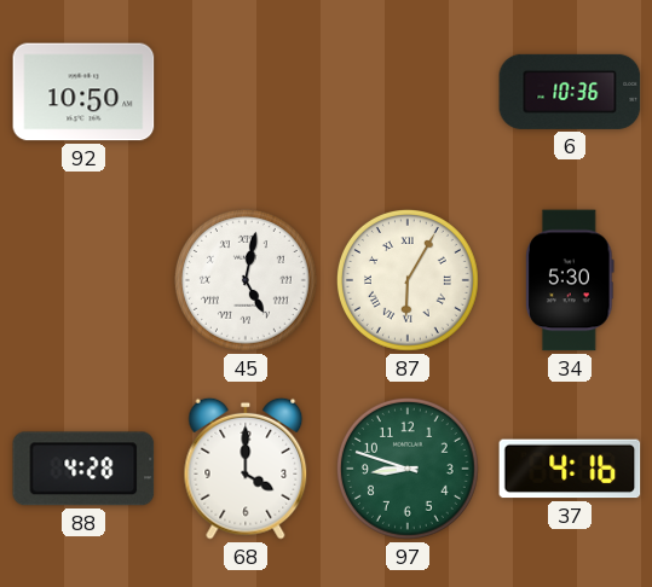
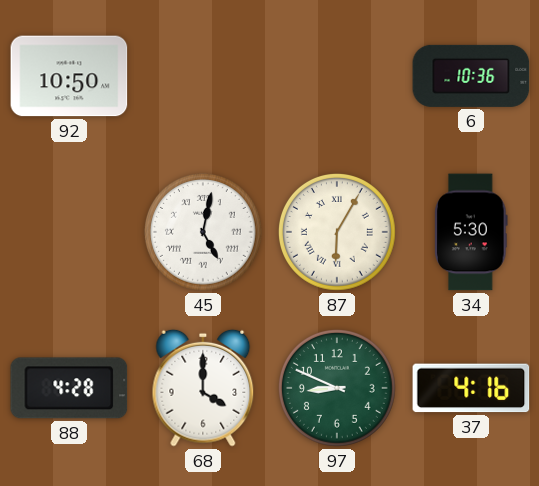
97: 8:48 -> 8:49 (337, 388)
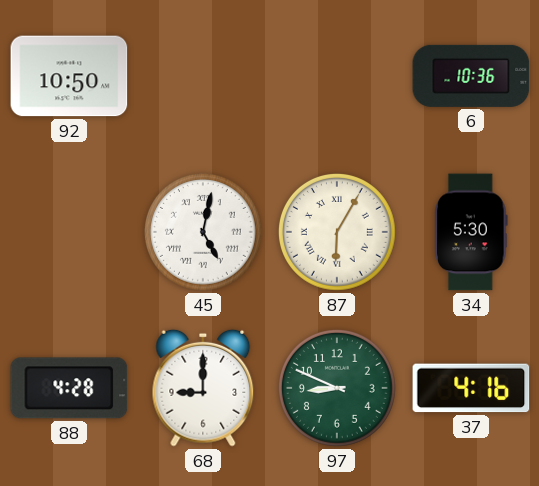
68: 4:00 -> 9:00 (203, 388)
